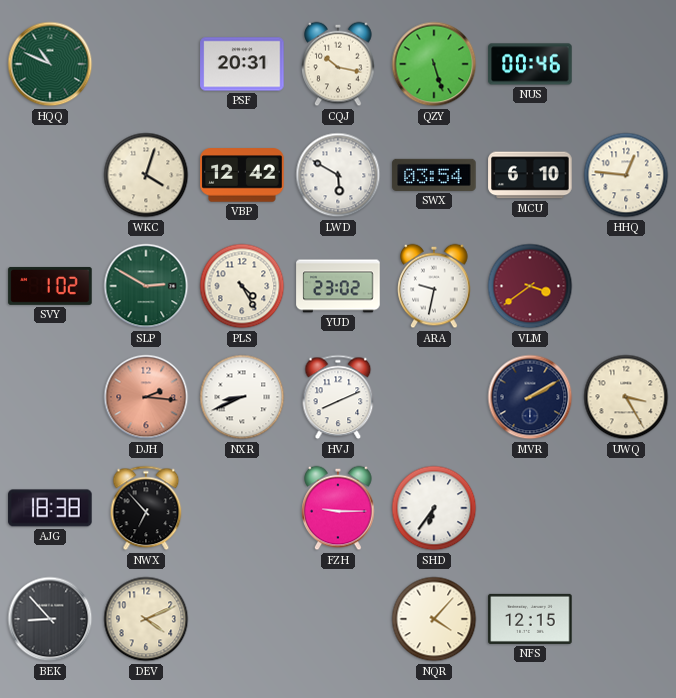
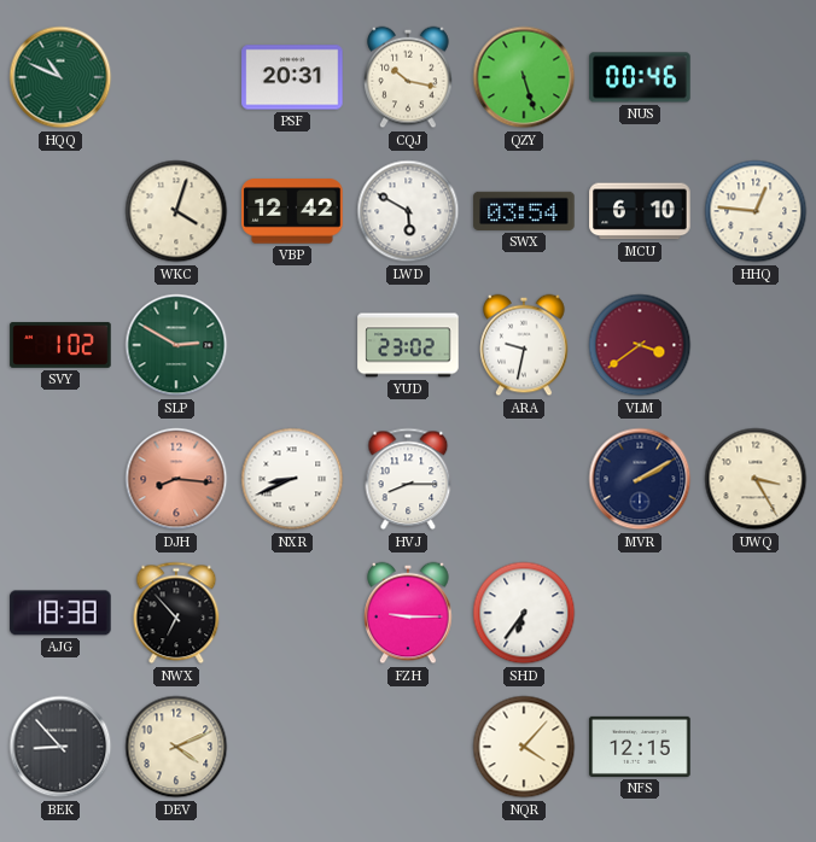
PLS: 4:25 -> none (242, 286)
DJH: 2:16 -> 8:16 (176, 479)
HVJ: 8:11 -> 8:15 (408, 479)
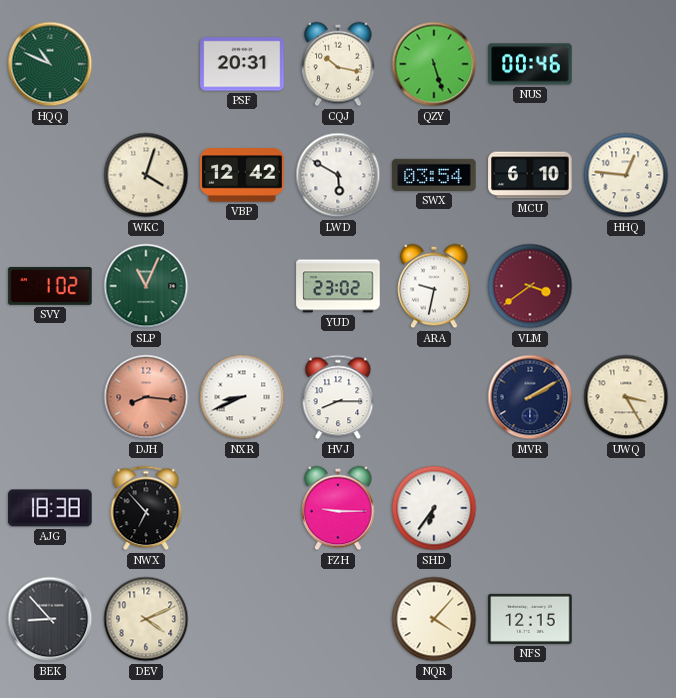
SLP: 2:50 -> 11:04 (146, 286)
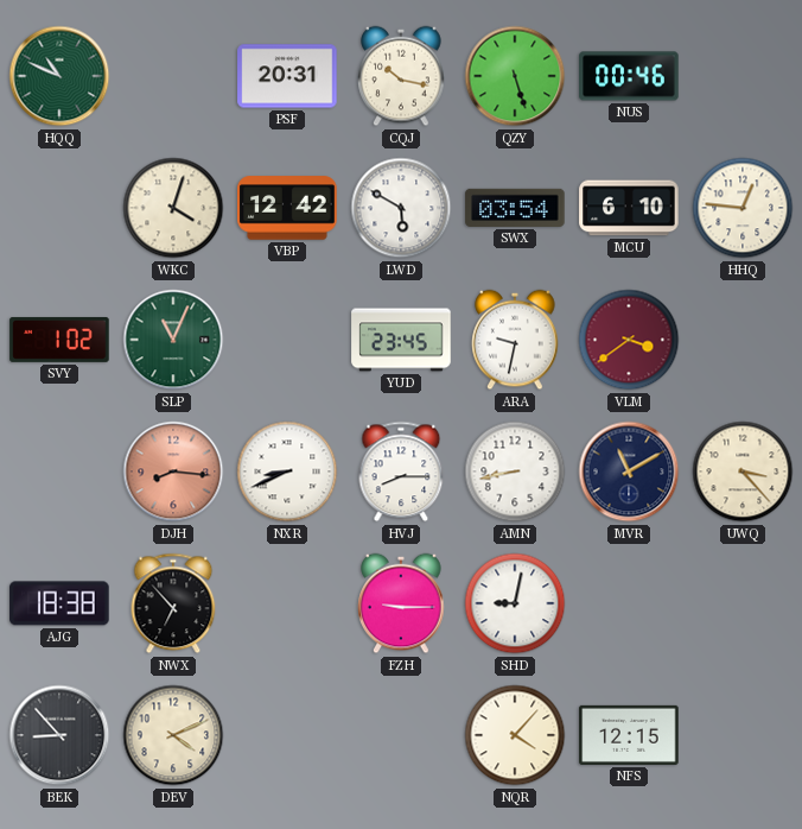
YUD: 23:02 -> 23:45 (401, 340)
AMN: none -> 8:43 (515, 472)
MVR: 2:10 -> 11:10 (629, 472)
UWQ: 3:25 -> 3:23 (743, 472)
SHD: 6:36 -> 9:02 (515, 603)
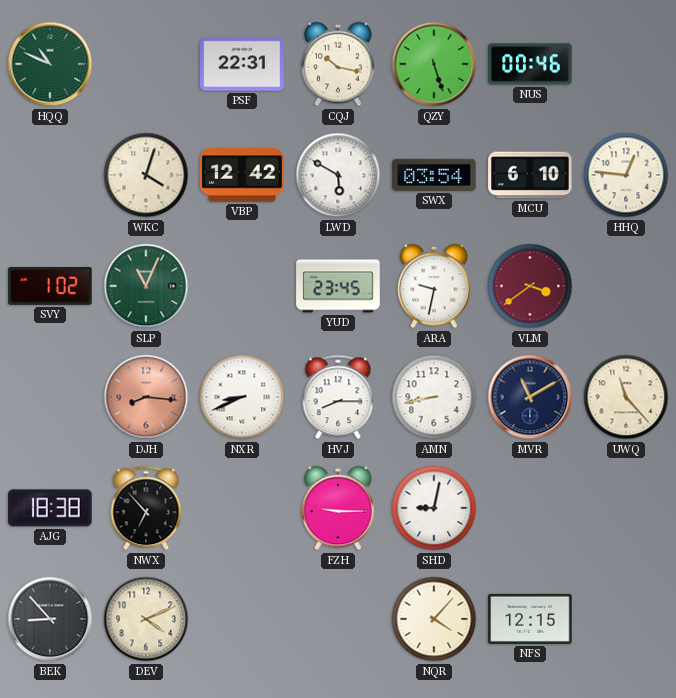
PSF: 20:31 -> 22:31 (242, 64)
UWQ: 3:23 -> 11:23 (626, 397)
